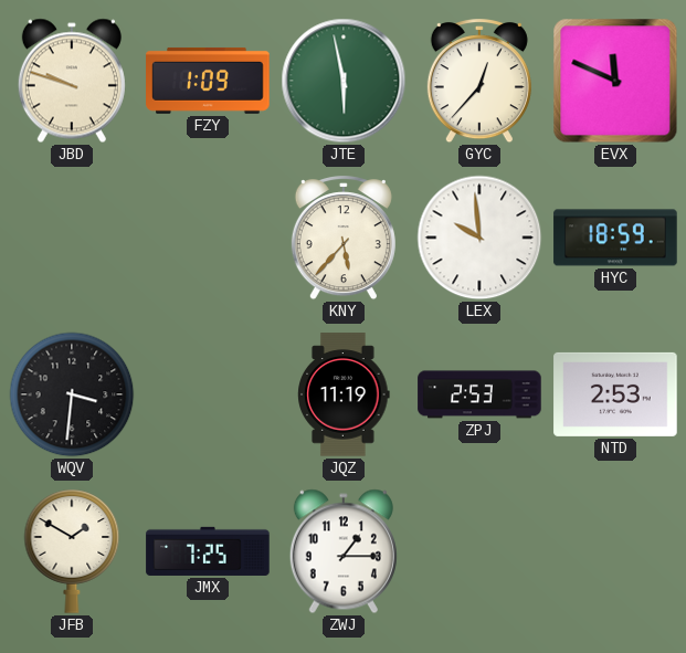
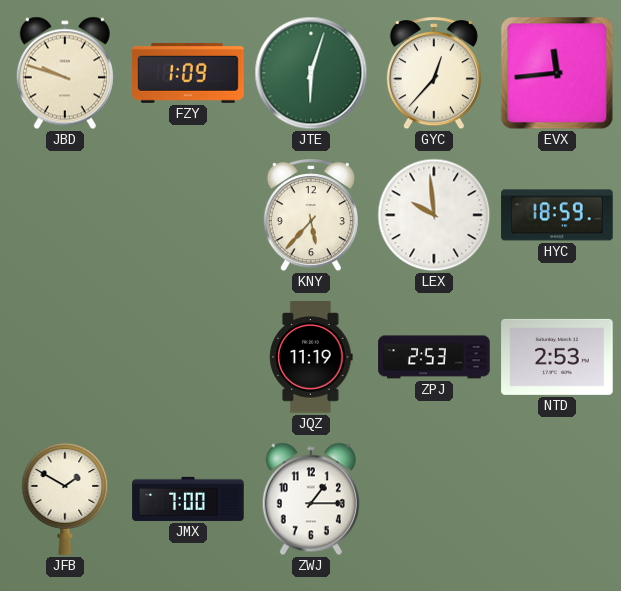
JTE: 5:58 -> 6:03 (311, 73)
EVX: 11:49 -> 11:44 (557, 73)
WQV: 3:31 -> none (72, 394)
JMX: 7:25 -> 7:00 (188, 499)
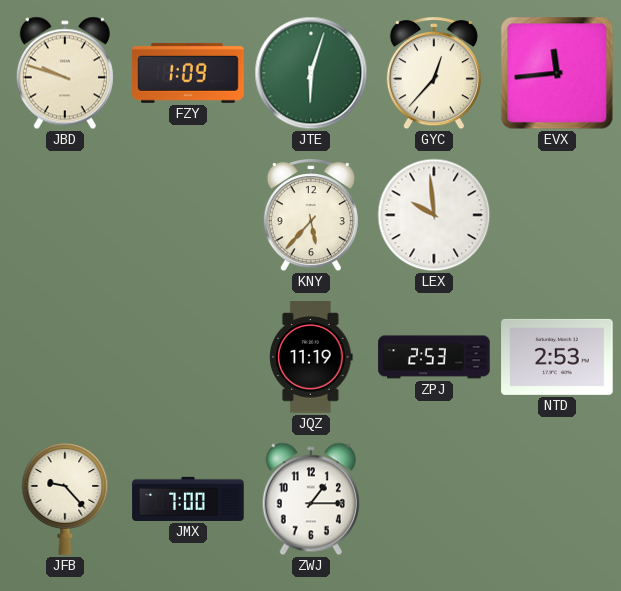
HYC: 18:59 -> none (557, 215)
JFB: 1:50 -> 9:23 (65, 499)
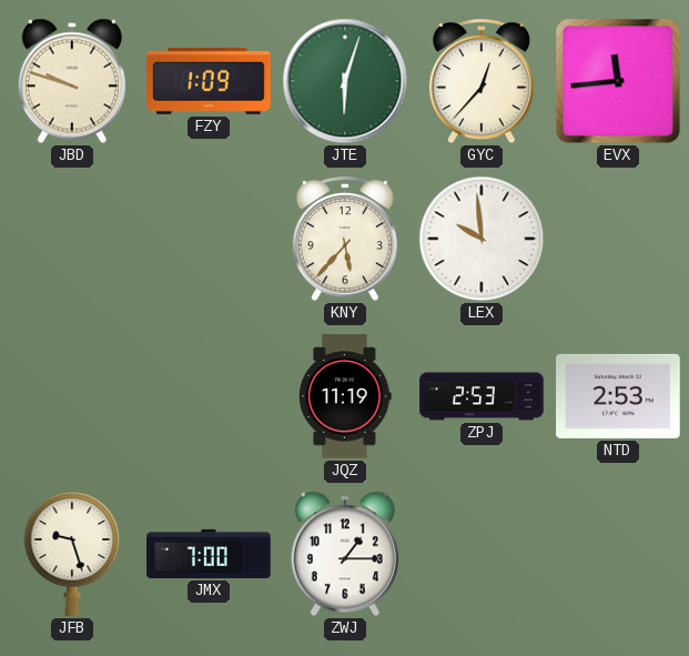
JFB: 9:23 -> 9:27 (72, 554)
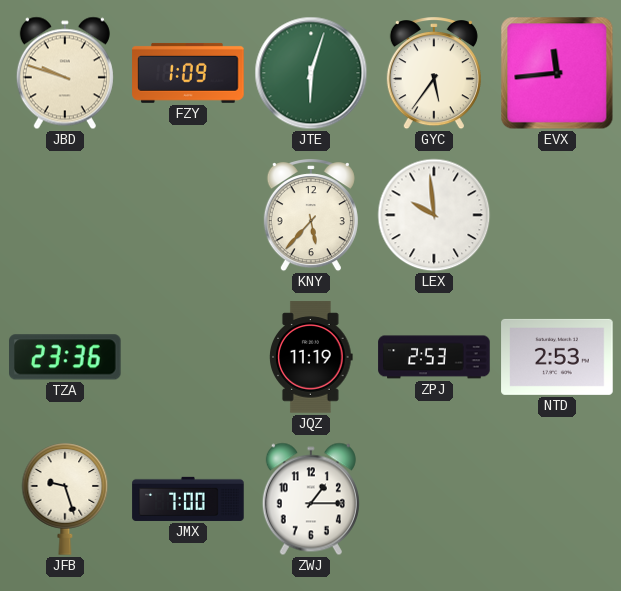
GYC: 12:37 -> 5:36 (434, 74)
TZA: none -> 23:36 (66, 357)
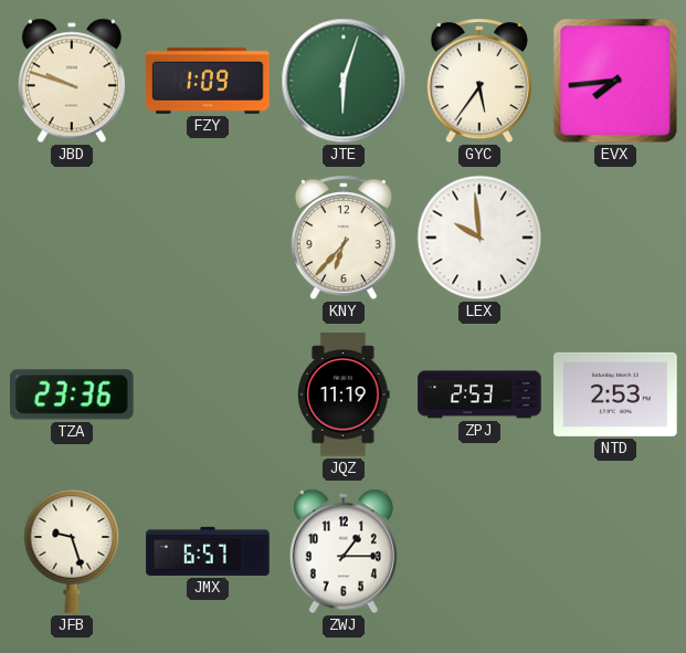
EVX: 11:44 -> 7:44 (615, 81)
KNY: 5:37 -> 6:37 (344, 239)
JMX: 7:00 -> 6:57 (208, 551)
